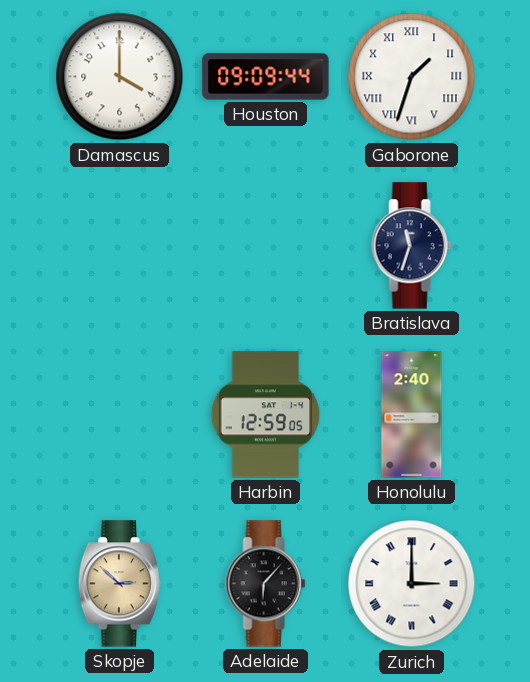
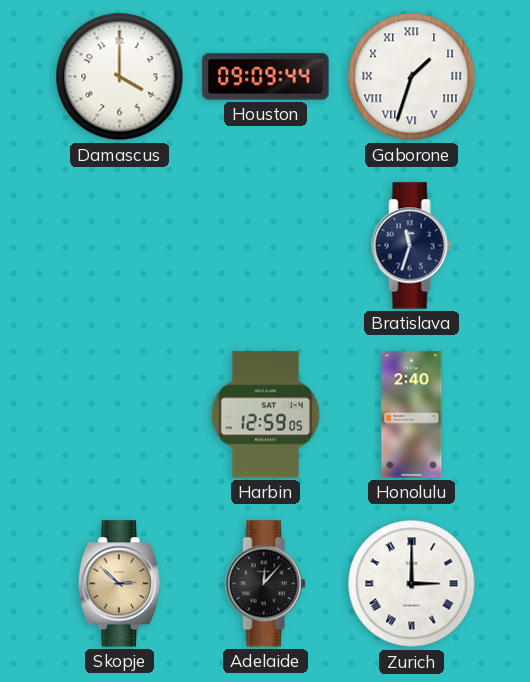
Adelaide: 6:07 -> 12:07 (266, 584)
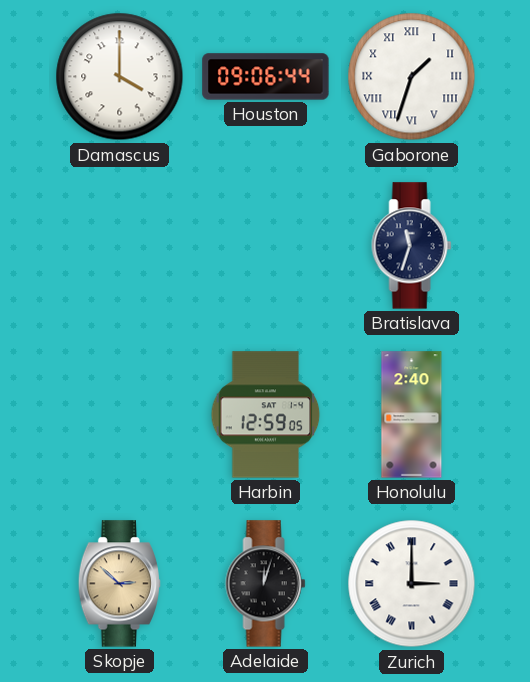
Houston: 09:09 -> 09:06 (266, 77)
Adelaide: 12:07 -> 12:03 (266, 584)
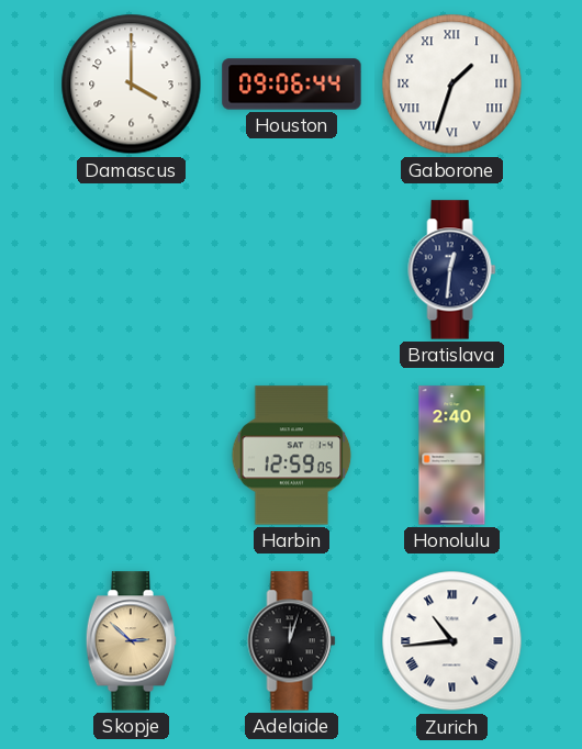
Bratislava: 11:33 -> 12:31 (452, 270)
Zurich: 3:00 -> 10:44 (452, 641)
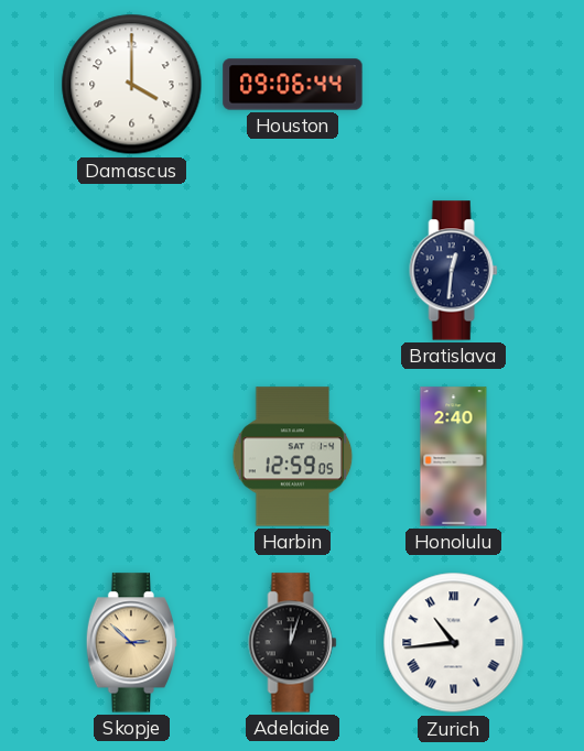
Gaborone: 1:33 -> none (452, 85)
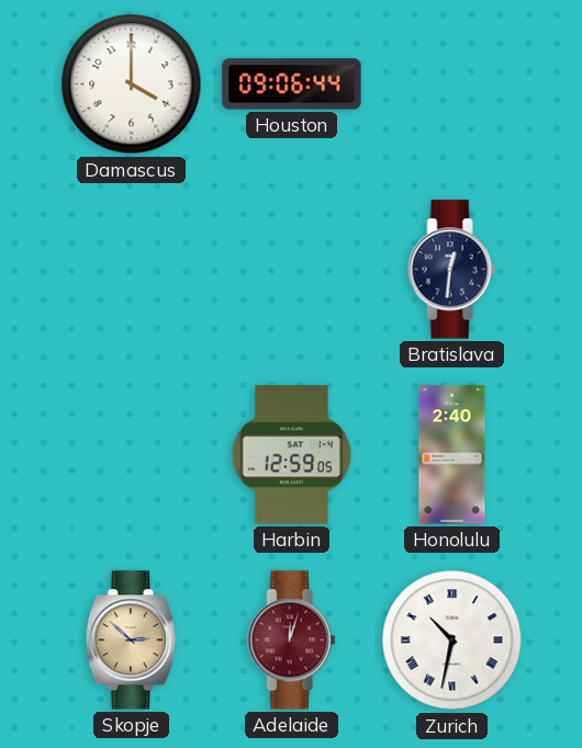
Adelaide dial: black -> burgundy (292, 641)
Zurich: 10:44 -> 10:32 (452, 641)
